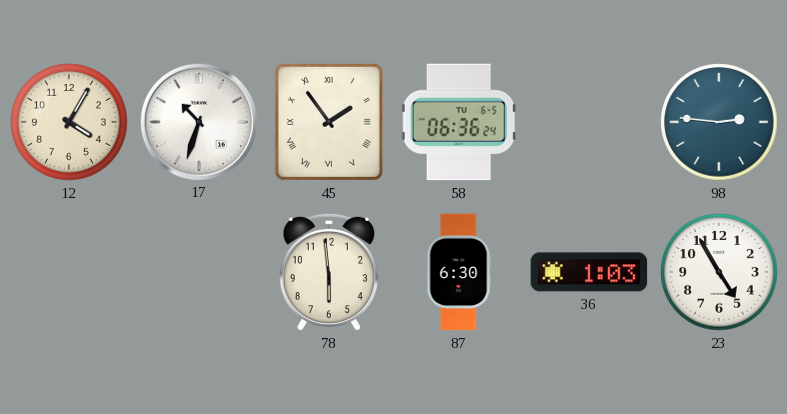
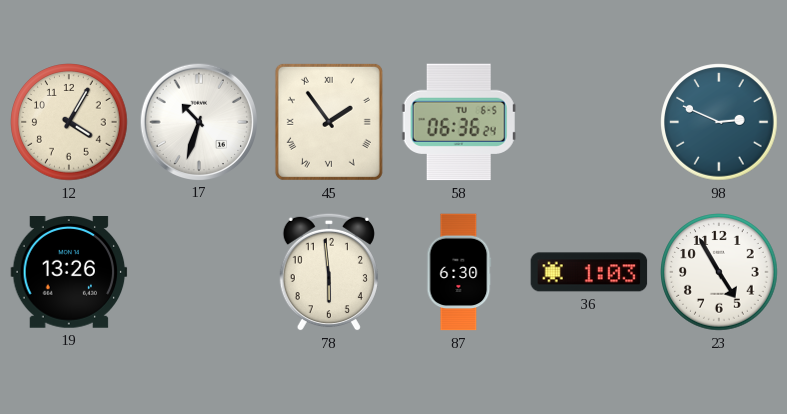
98: 2:46 -> 2:49 (719, 122)
19: none -> 13:26 (69, 273)
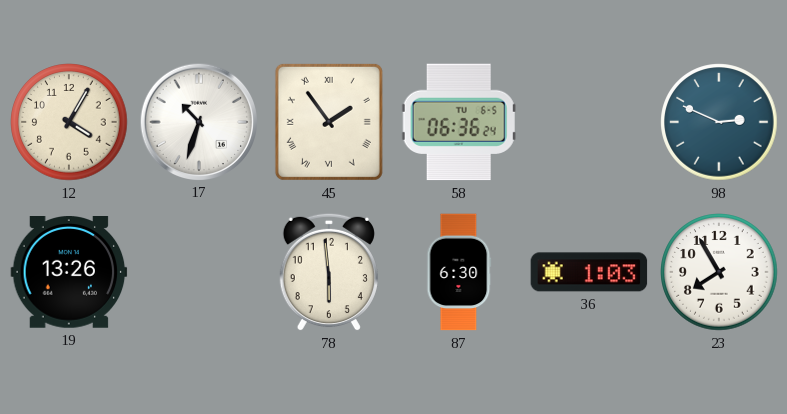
23: 4:55 -> 7:55 (719, 272)
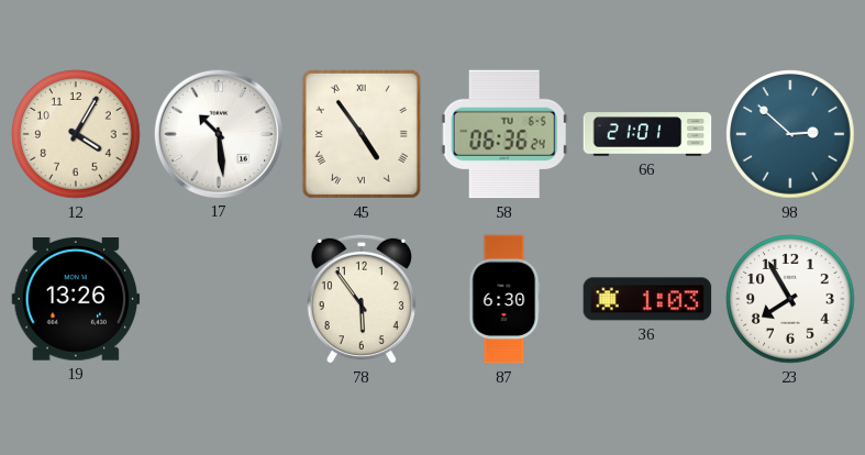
17: 10:33 -> 10:29 (218, 133)
45: 1:54 -> 4:54 (362, 134)
66: none -> 21:01 (647, 134)
98: 2:49 -> 2:52 (790, 134)
78: 5:59 -> 5:54 (362, 299)
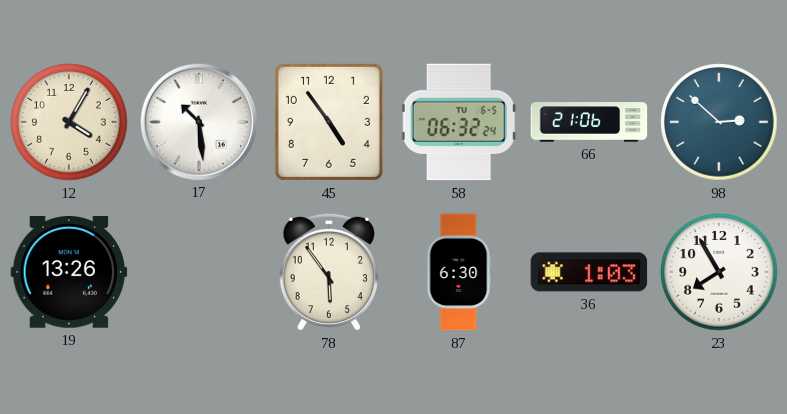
45 numerals: Roman -> Arabic (329, 122)
58: 06:36 -> 06:32 (459, 122)
66: 21:01 -> 21:06 (589, 122)
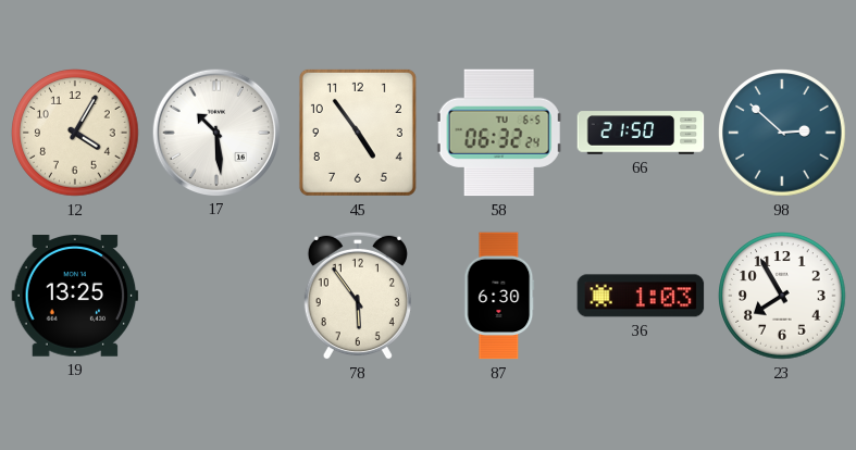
66: 21:06 -> 21:50 (641, 133)
19: 13:26 -> 13:25 (75, 297)
